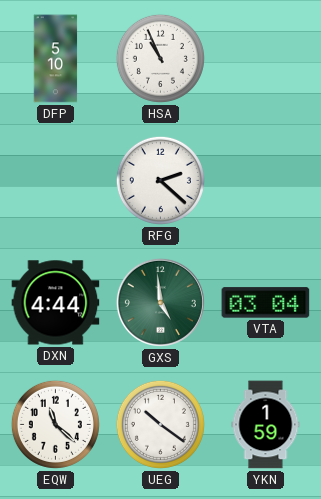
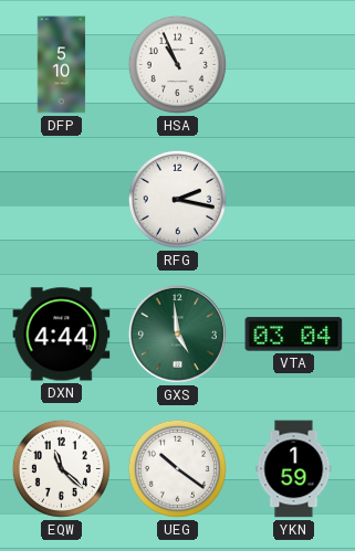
RFG: 2:22 -> 2:17 (177, 199)
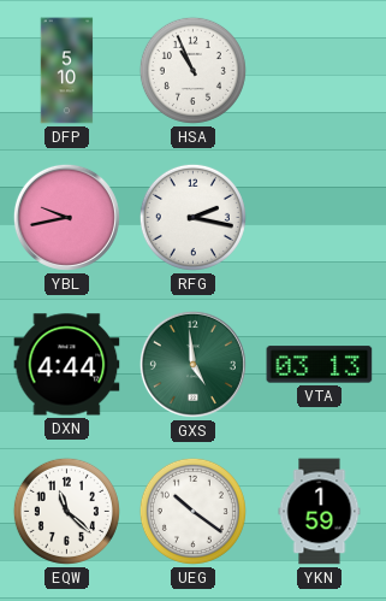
YBL: none -> 9:43 (66, 217)
VTA: 03:04 -> 03:13 (320, 365)
